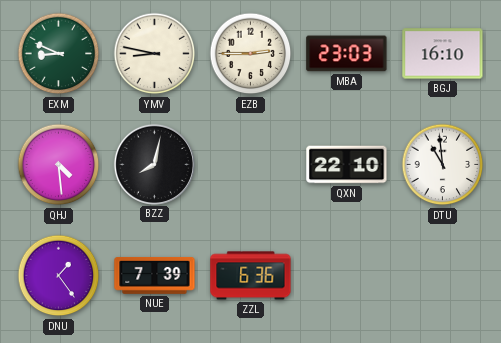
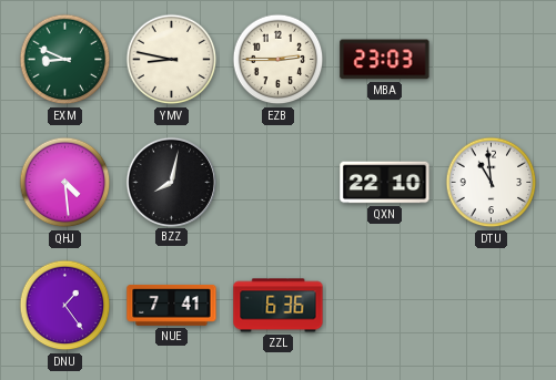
BGJ: 16:10 -> none (443, 54)
NUE: 7:39 -> 7:41 (172, 306)
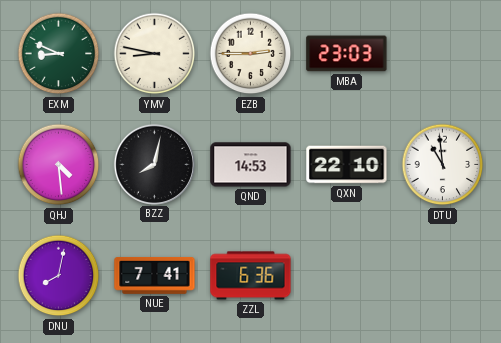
QND: none -> 14:53 (251, 165)
DNU: 1:24 -> 8:02 (59, 276)
